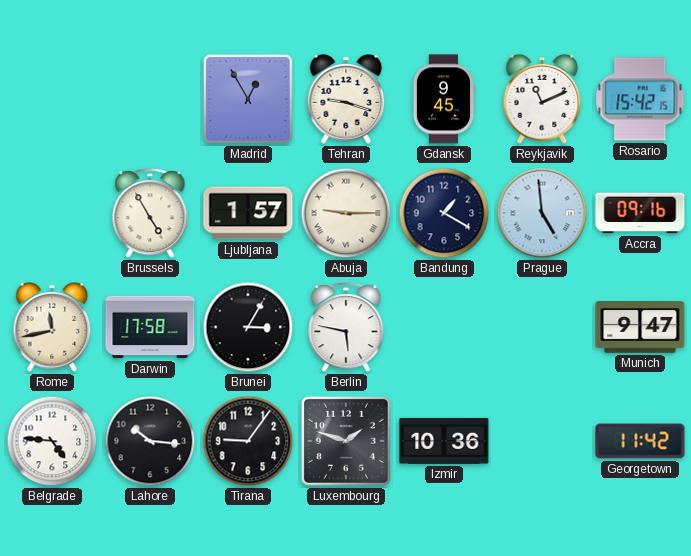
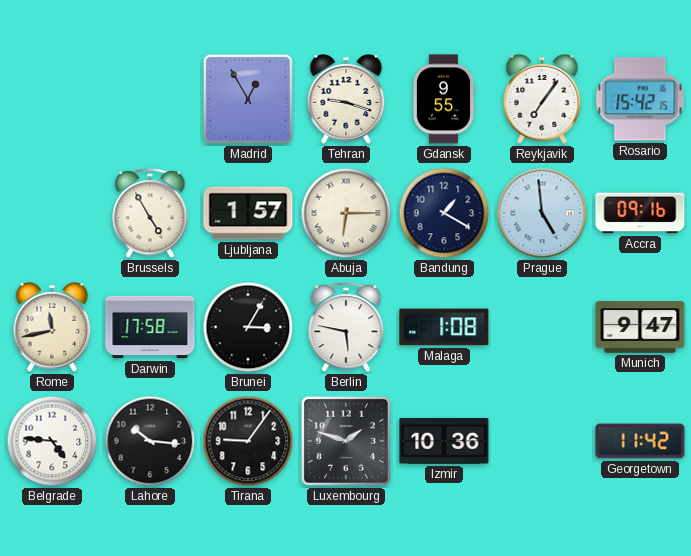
Gdansk: 9:45 -> 9:55 (443, 99)
Reykjavik: 11:11 -> 7:06 (542, 100)
Abuja: 9:15 -> 6:15 (346, 213)
Malaga: none -> 1:08 (444, 327)
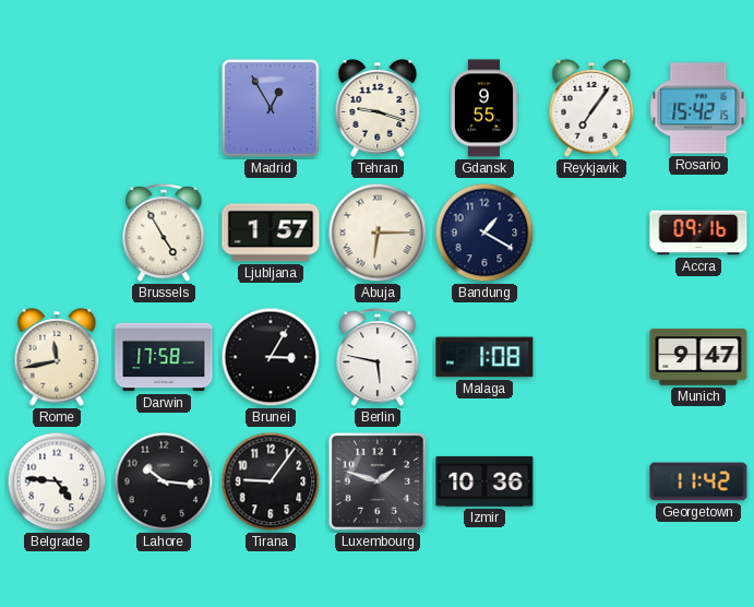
Prague: 4:59 -> none (542, 213)
